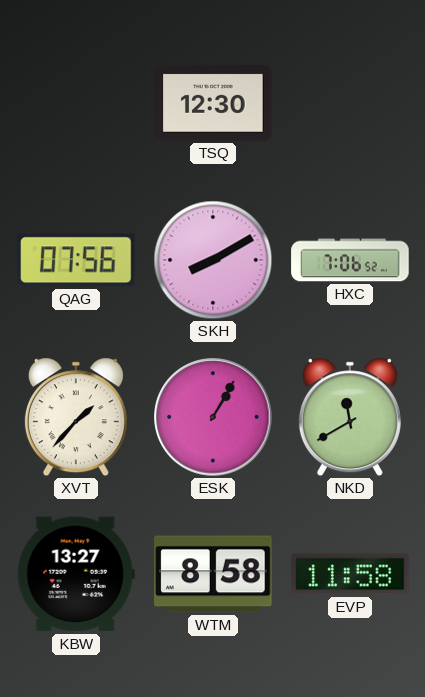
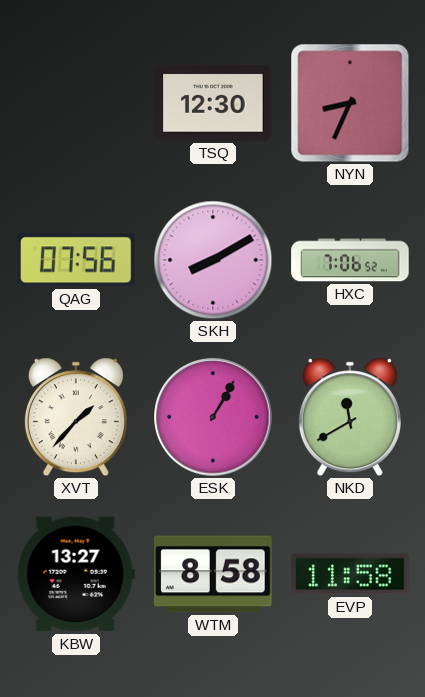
NYN: none -> 8:34 (350, 103)
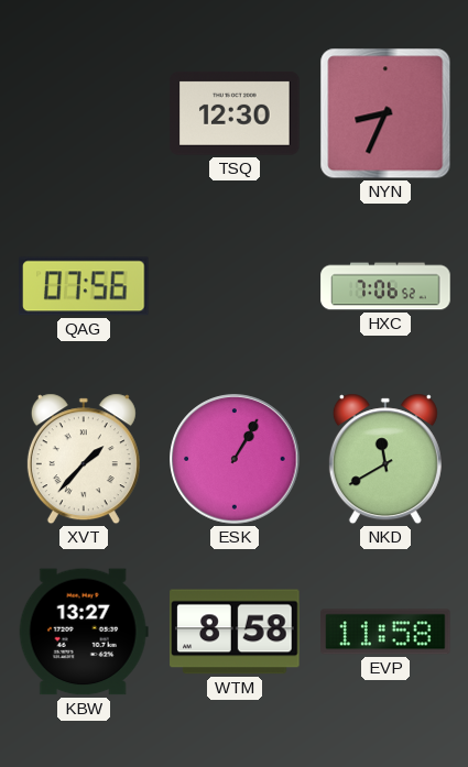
SKH: 8:10 -> none (213, 260)
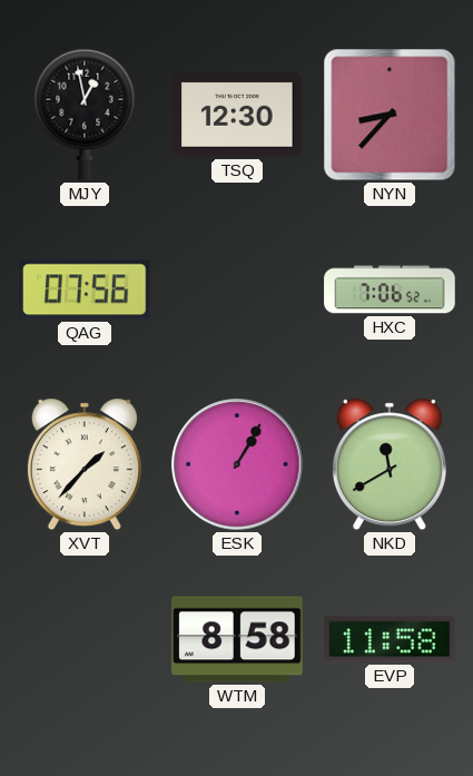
MJY: none -> 12:58 (85, 115)
NYN: 8:34 -> 8:37 (390, 115)
KBW: 13:27 -> none (84, 632)
